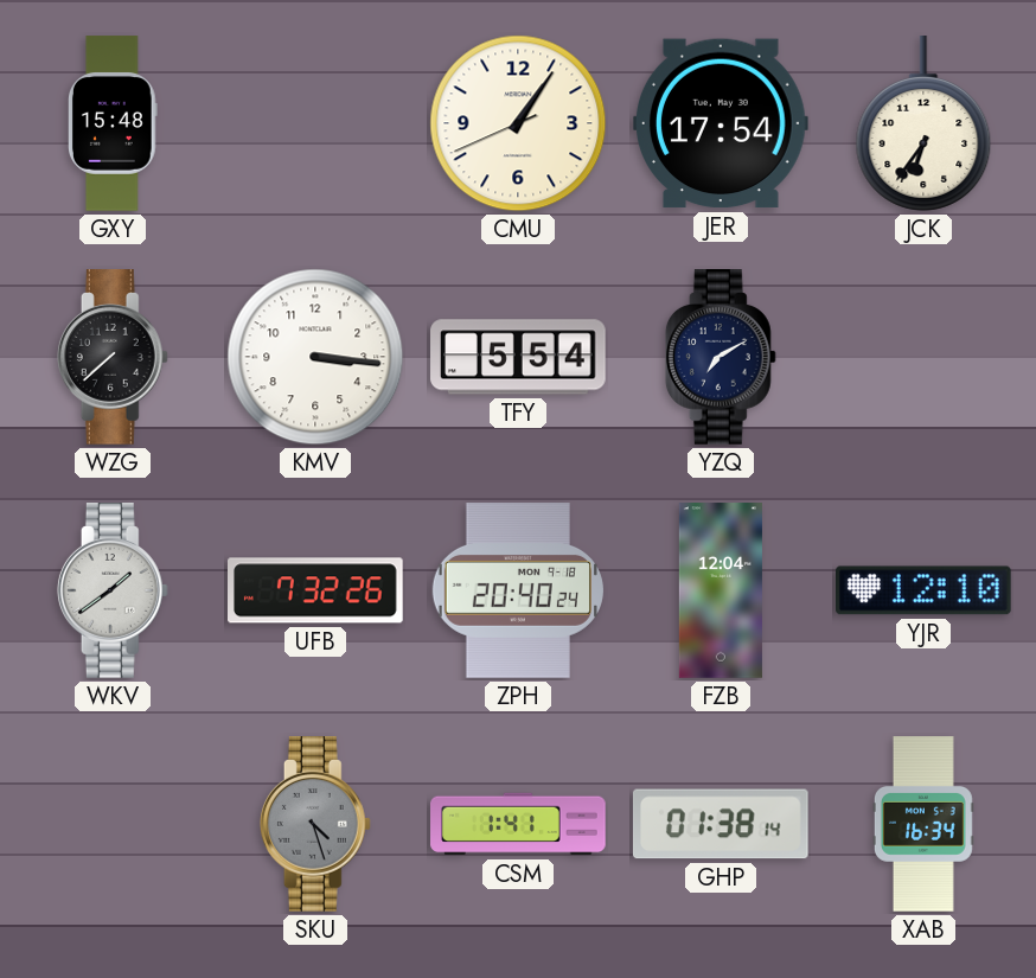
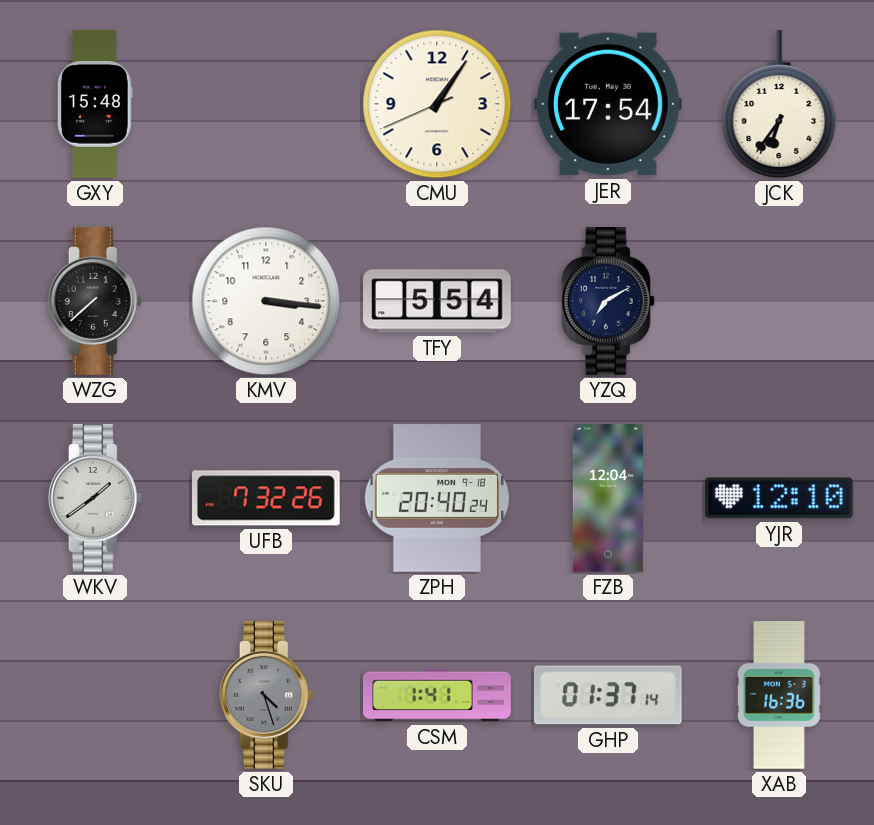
GHP: 01:38 -> 01:37 (608, 695)
XAB: 16:34 -> 16:36 (779, 695)
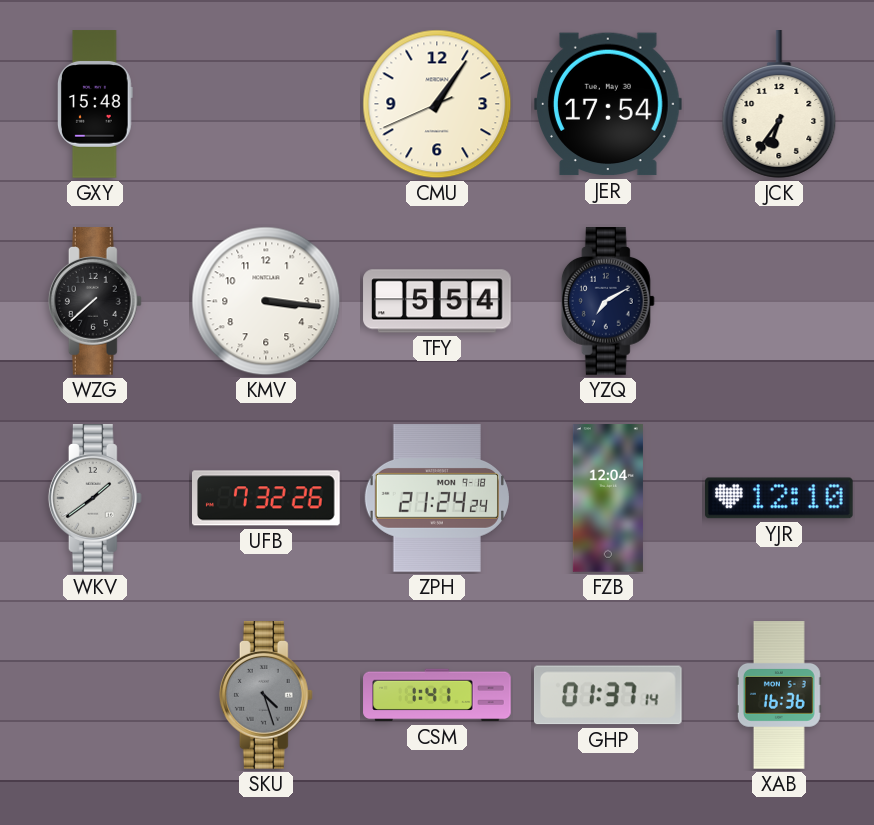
ZPH: 20:40 -> 21:24 (437, 498)
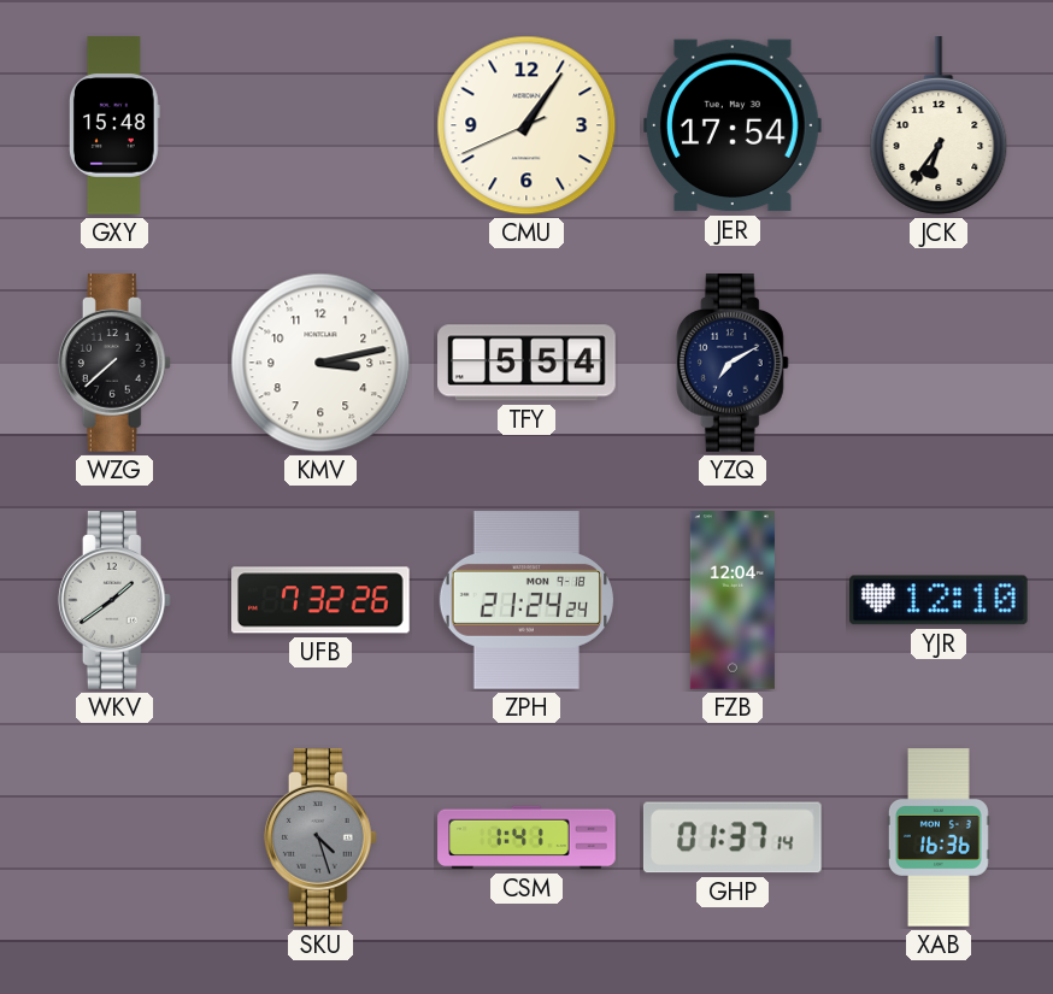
KMV: 3:16 -> 3:13 (320, 363)
